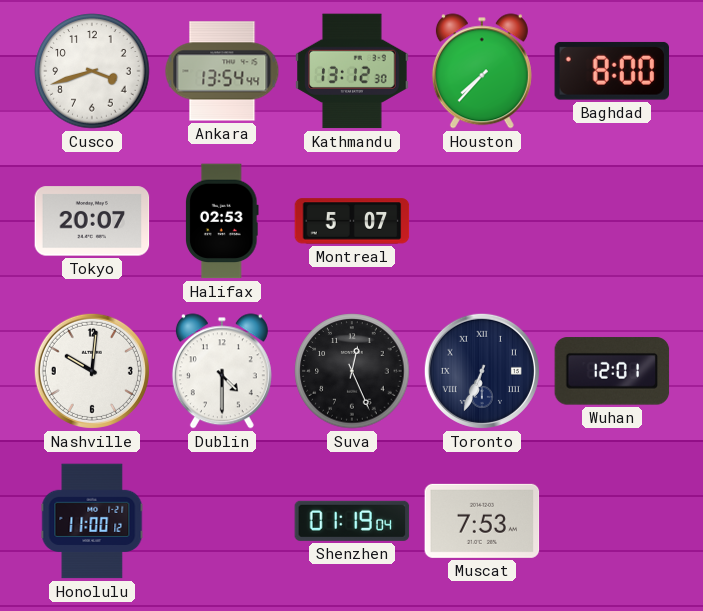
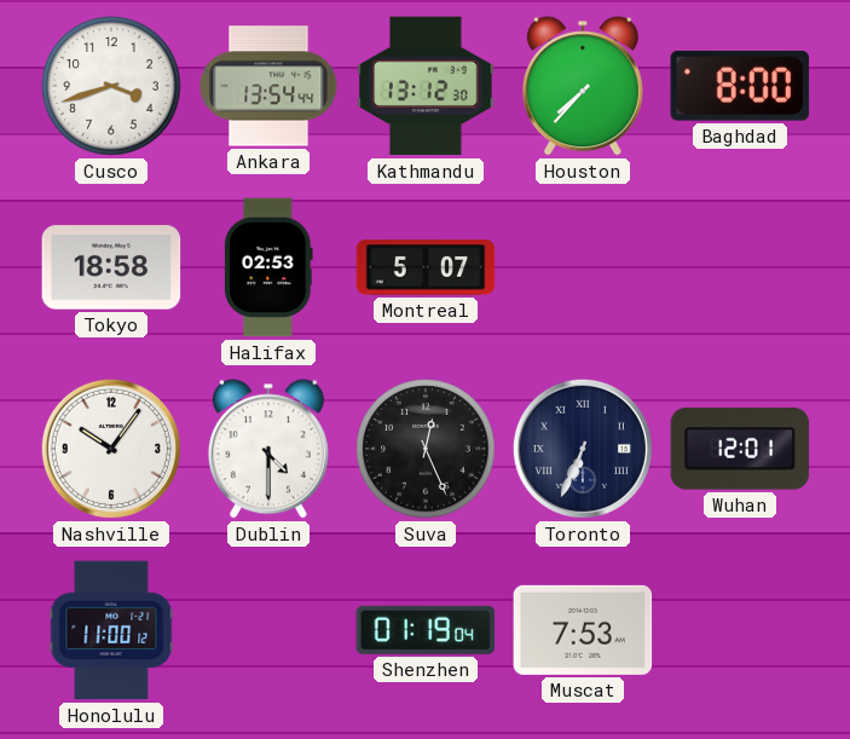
Tokyo: 20:07 -> 18:58 (111, 267)
Nashville: 10:01 -> 10:06 (111, 449)
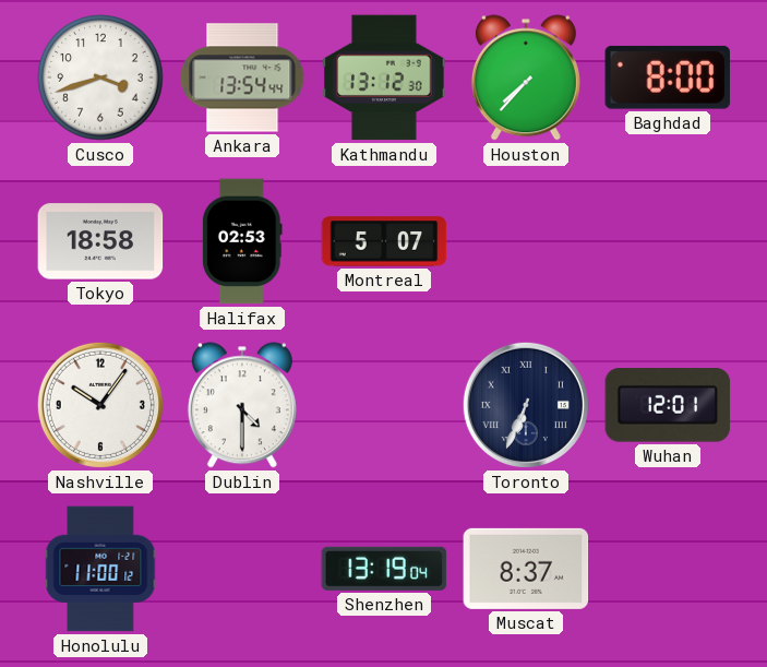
Suva: 12:26 -> none (426, 449)
Shenzhen: 01:19 -> 13:19 (384, 569)
Muscat: 7:53 -> 8:37 (526, 569)
